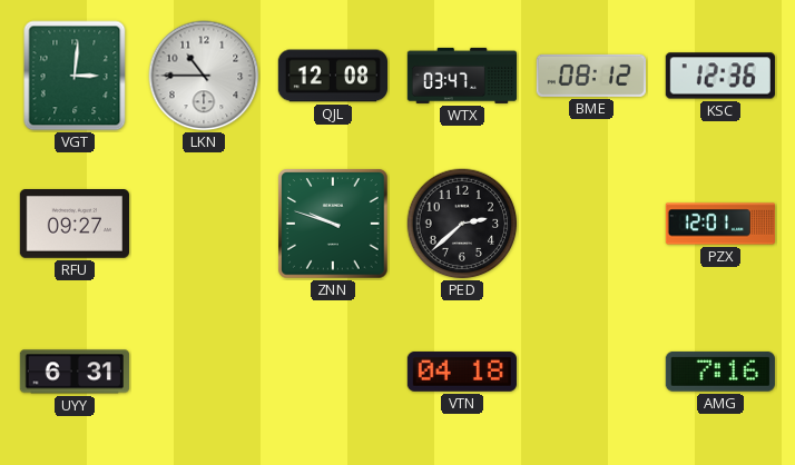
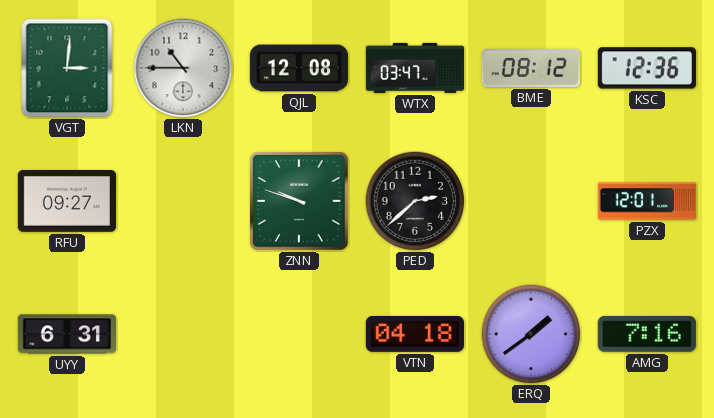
ERQ: none -> 1:39 (531, 334)
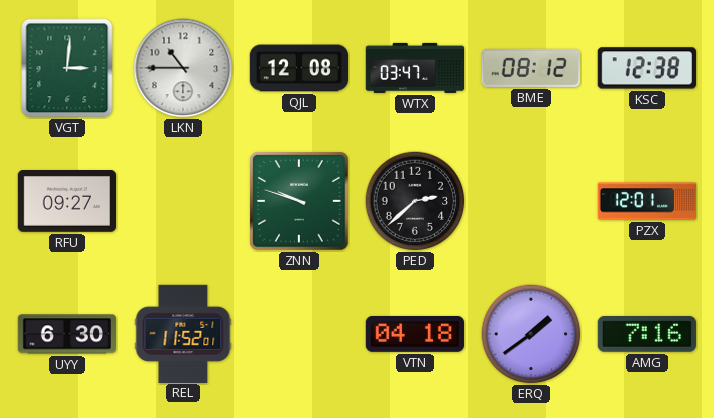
KSC: 12:36 -> 12:38 (647, 68)
UYY: 6:31 -> 6:30 (66, 334)
REL: none -> 11:52 (183, 333)
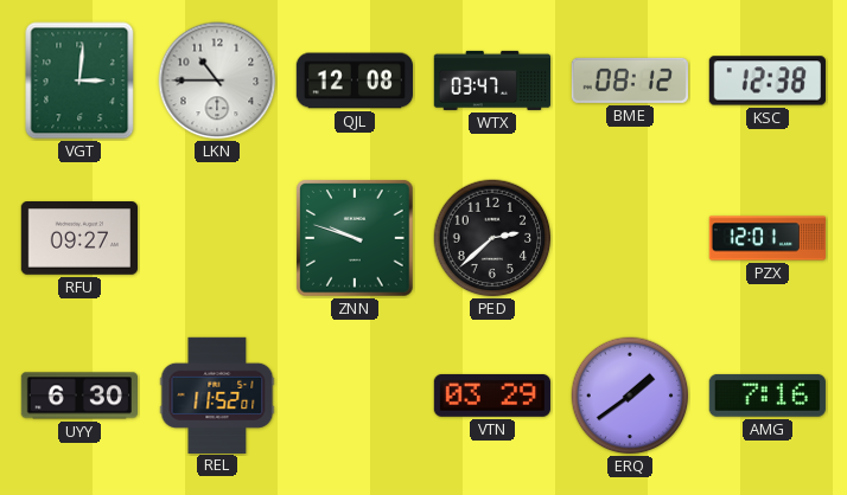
VTN: 04:18 -> 03:29 (492, 396)
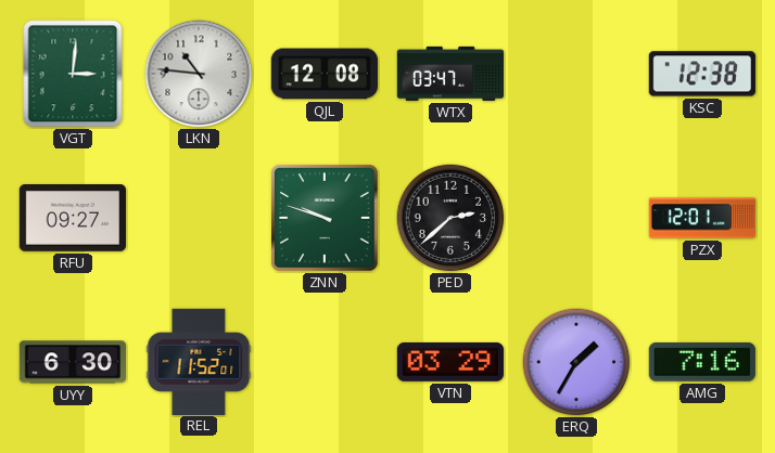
LKN: 10:45 -> 10:46 (199, 74)
BME: 08:12 -> none (630, 81)
ERQ: 1:39 -> 1:35 (576, 362)
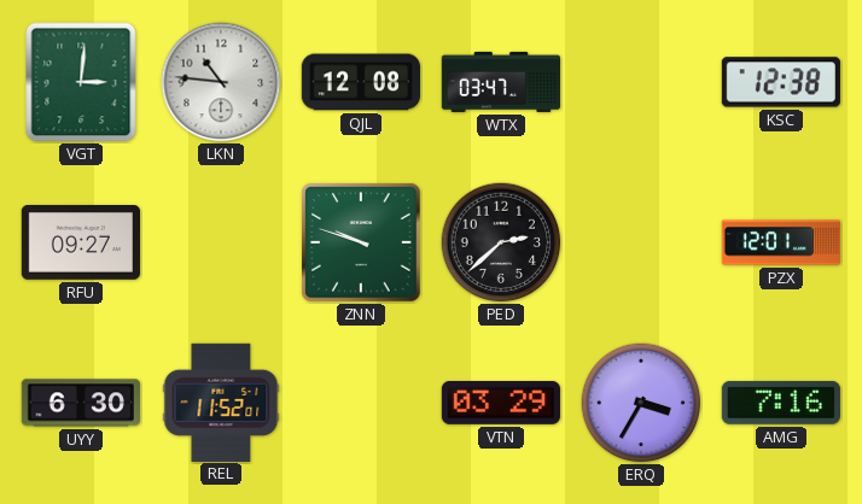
ERQ: 1:35 -> 3:35 (641, 403)
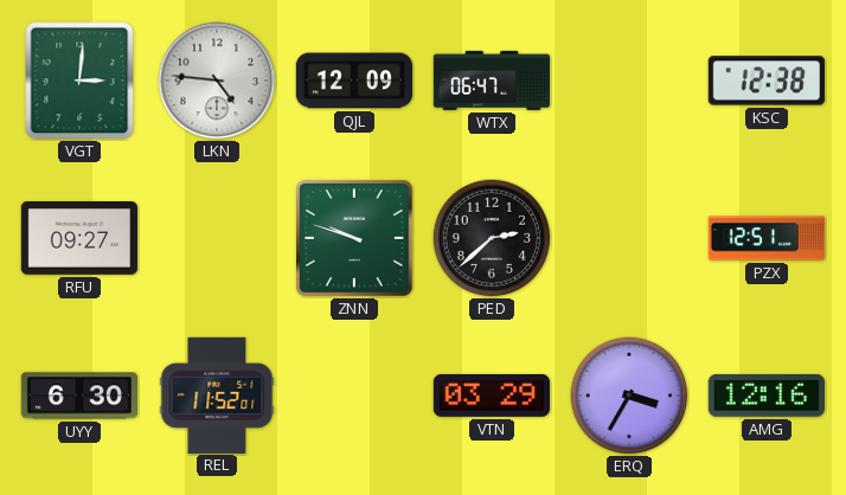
LKN: 10:46 -> 4:46 (217, 81)
QJL: 12:08 -> 12:09 (353, 81)
WTX: 03:47 -> 06:47 (491, 81)
PZX: 12:01 -> 12:51 (765, 238)
AMG: 7:16 -> 12:16 (767, 396)
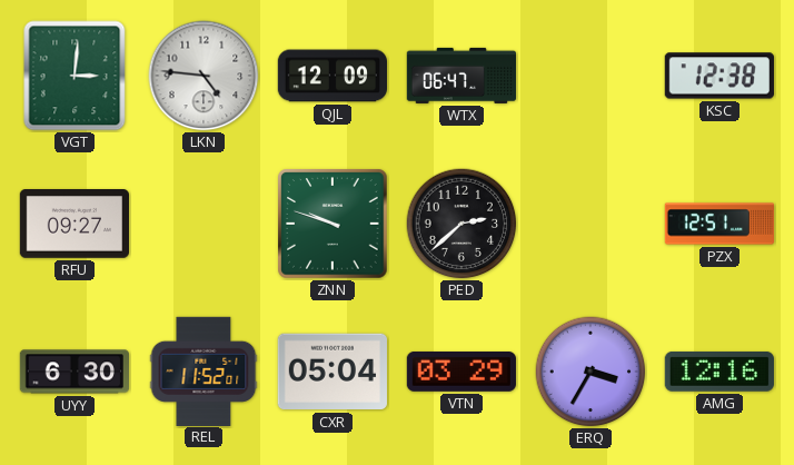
CXR: none -> 05:04 (333, 372)
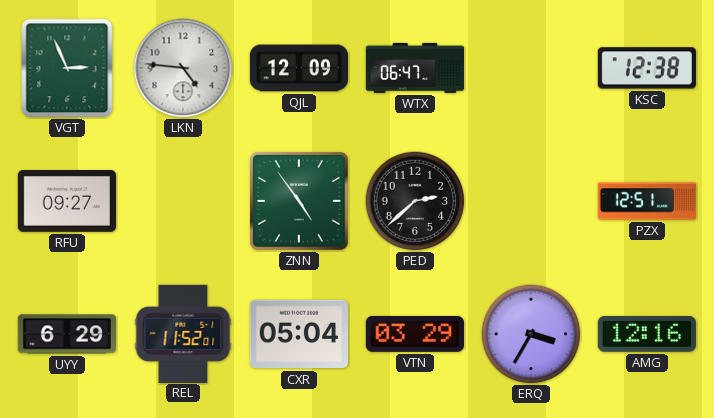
VGT: 3:01 -> 2:56 (67, 68)
ZNN: 9:48 -> 4:54 (299, 201)
UYY: 6:30 -> 6:29 (66, 334)
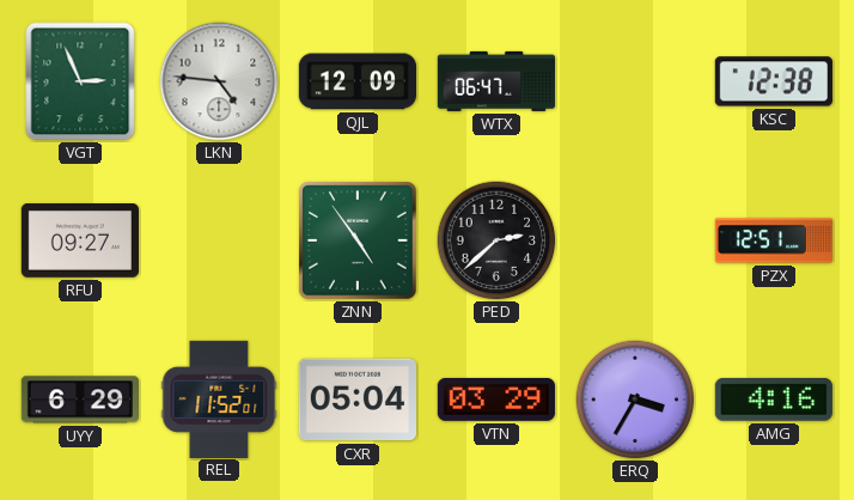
AMG: 12:16 -> 4:16 (774, 400)
